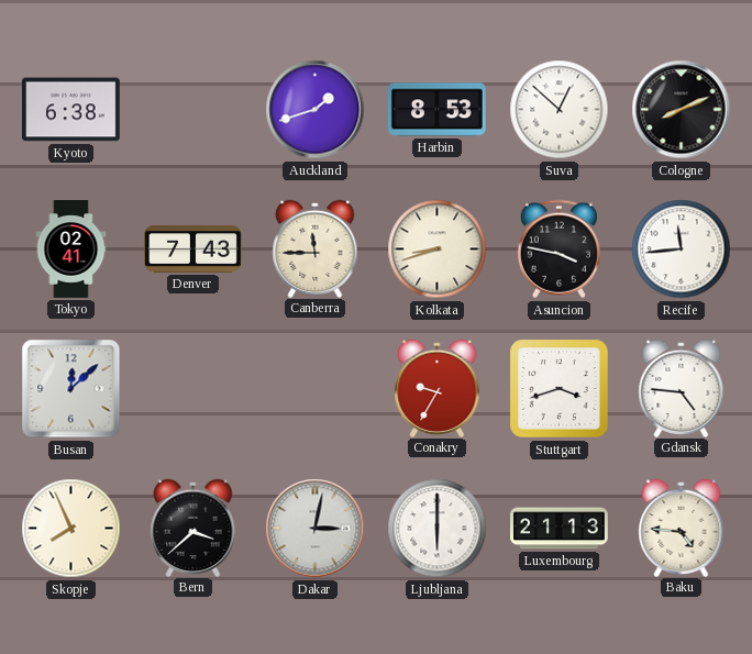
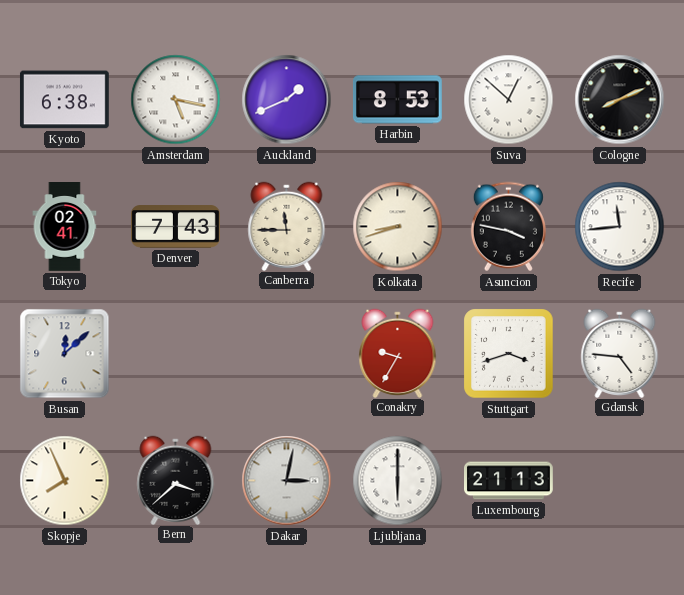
Amsterdam: none -> 5:17 (176, 100)
Auckland: 1:42 -> 1:41 (287, 100)
Baku: 4:46 -> none (682, 528)
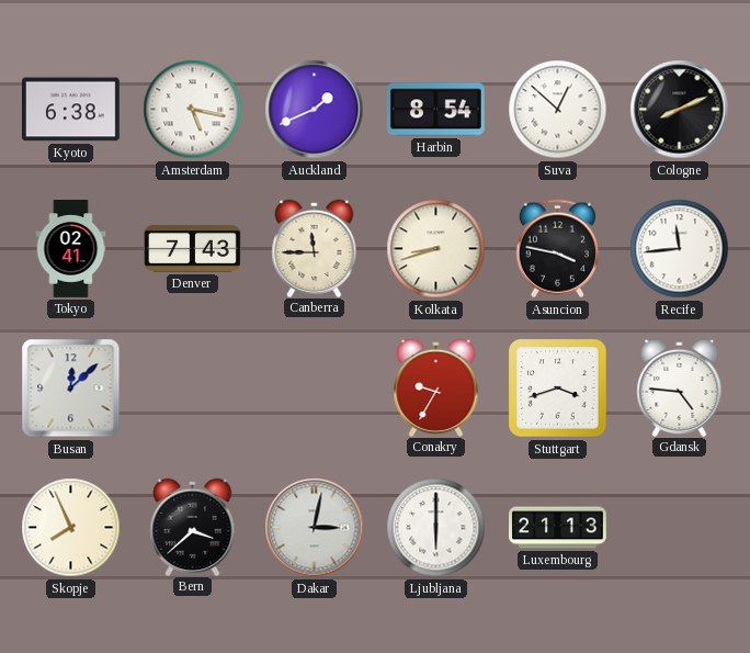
Harbin: 8:53 -> 8:54 (435, 110)
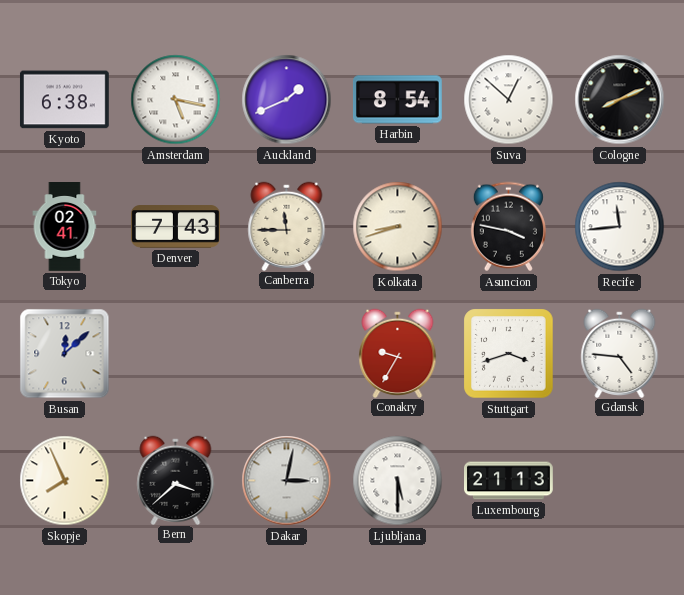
Ljubljana: 6:00 -> 5:30 (398, 481)
